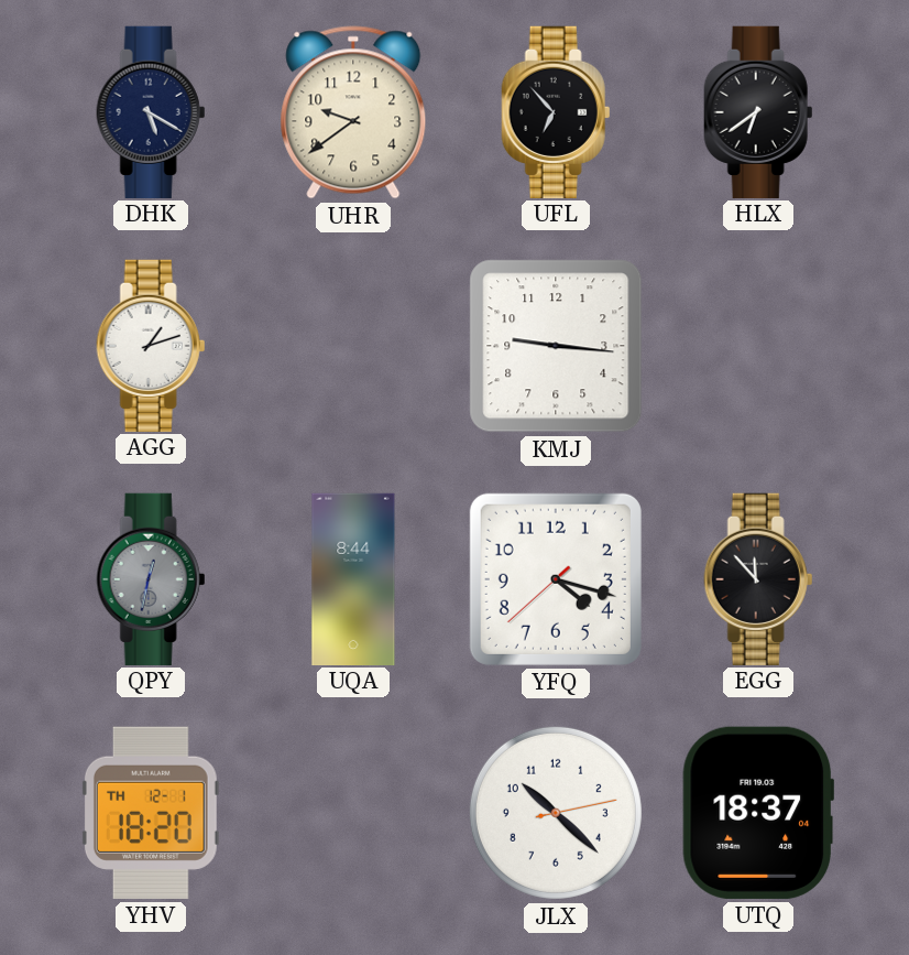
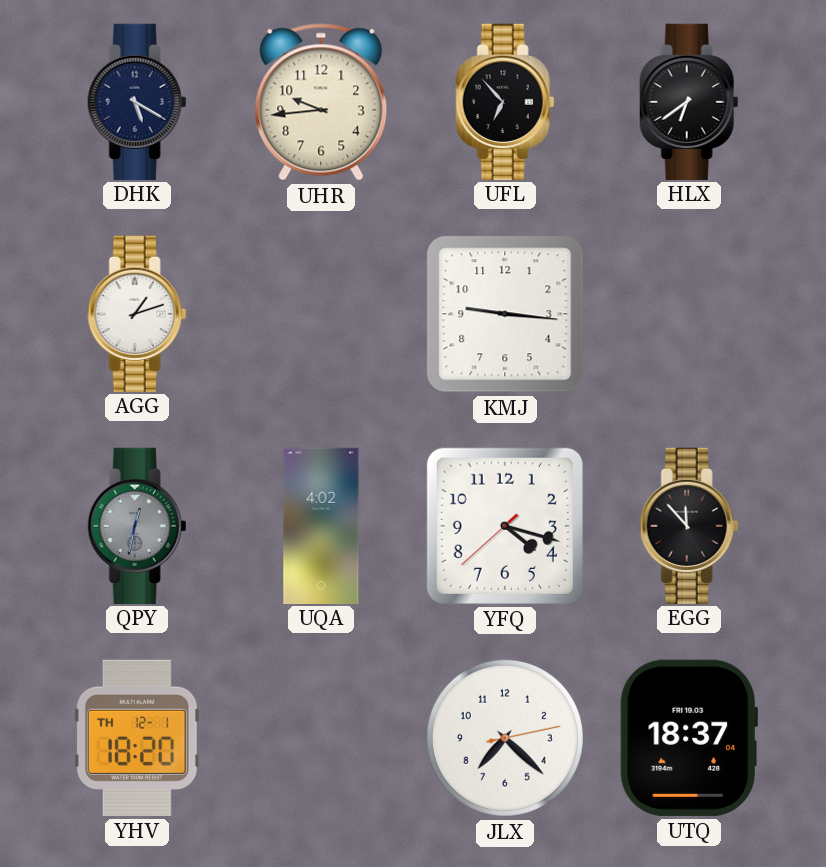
UHR: 9:39 -> 9:44 (321, 102)
UQA: 8:44 -> 4:02 (321, 525)
JLX: 10:22 -> 7:22 (505, 738)
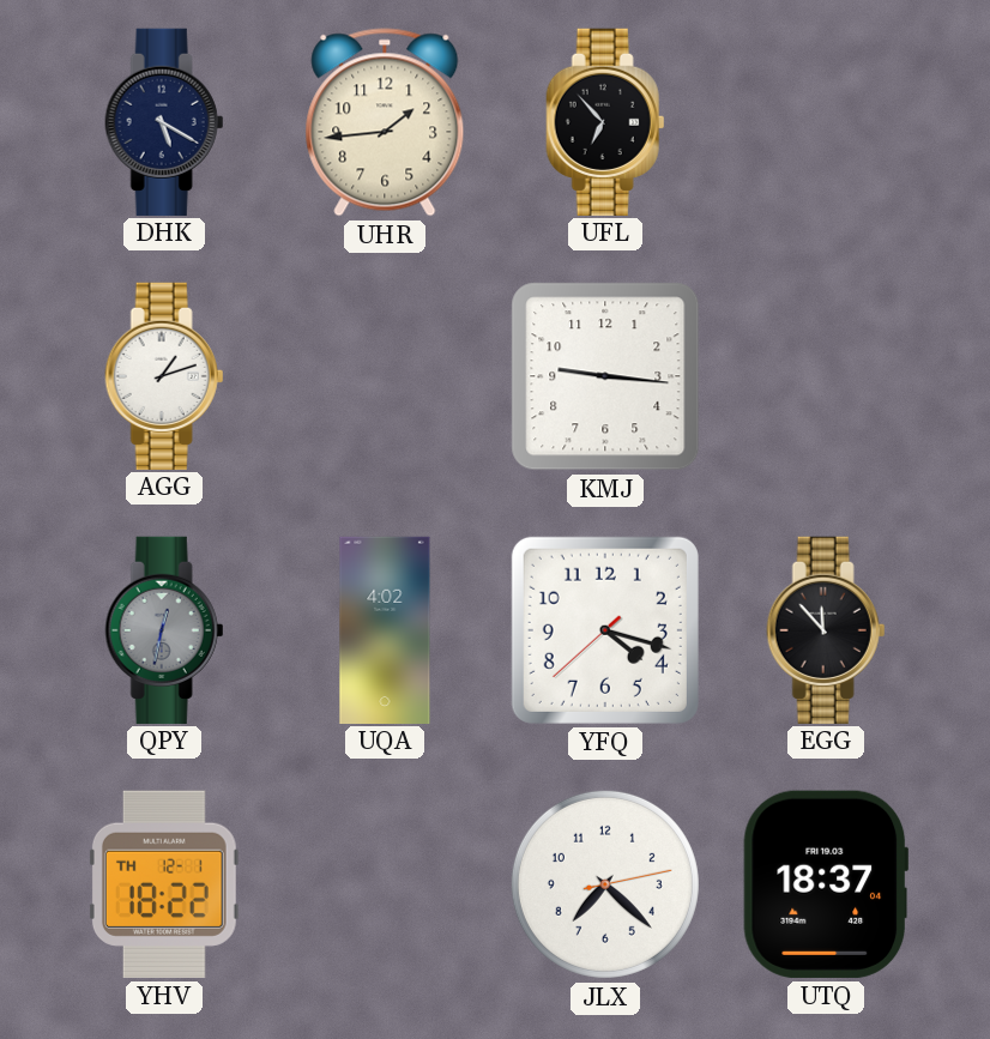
UHR: 9:44 -> 1:44 (385, 122)
HLX: 6:39 -> none (689, 101)
YHV: 18:20 -> 18:22 (164, 884)
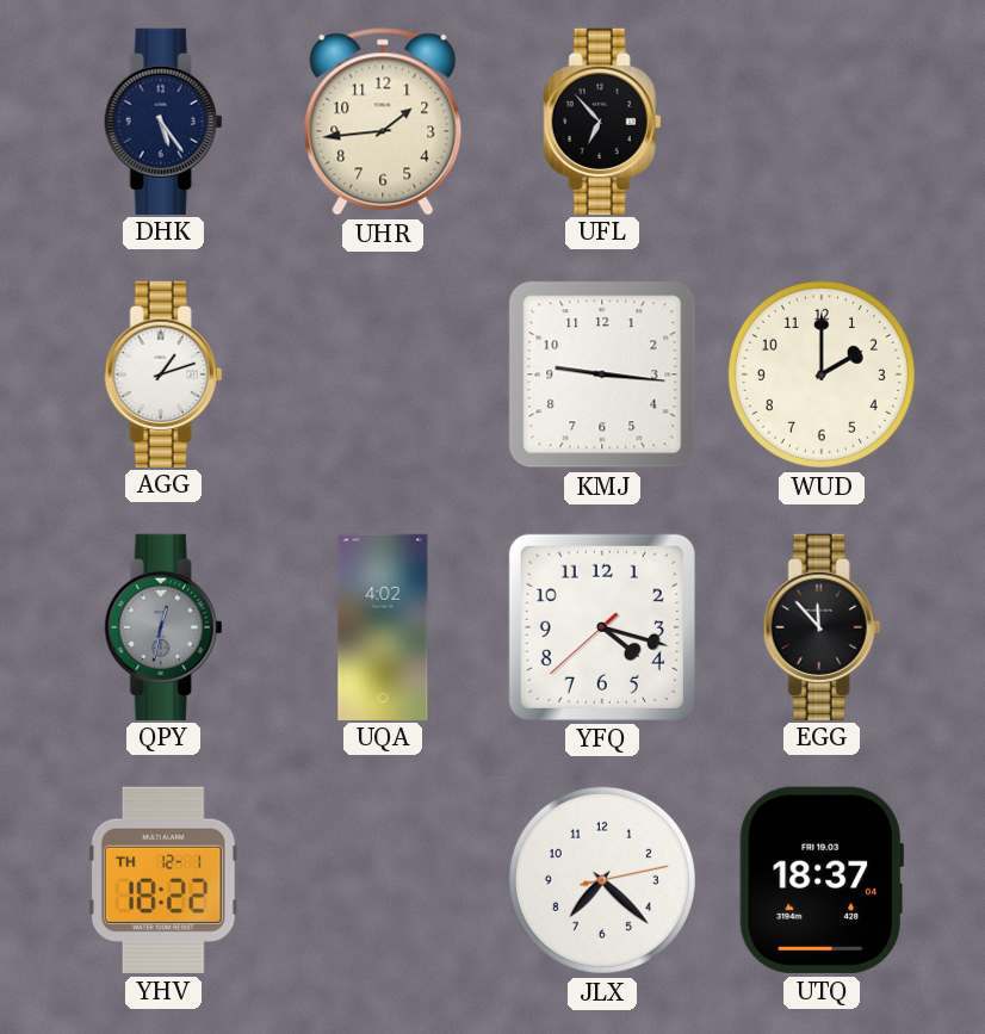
DHK: 5:20 -> 5:24 (163, 120)
WUD: none -> 2:00 (822, 374)
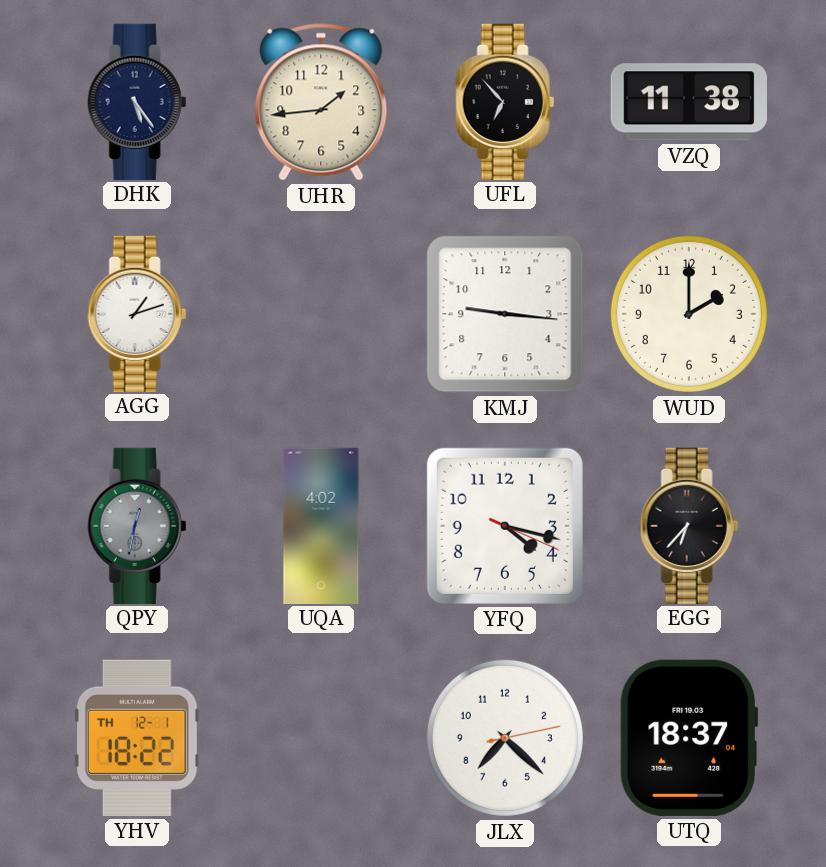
VZQ: none -> 11:38 (689, 102)
YFQ: 4:17:38 -> 4:17:19 (505, 526)
EGG: 11:53 -> 6:37 (689, 525)
